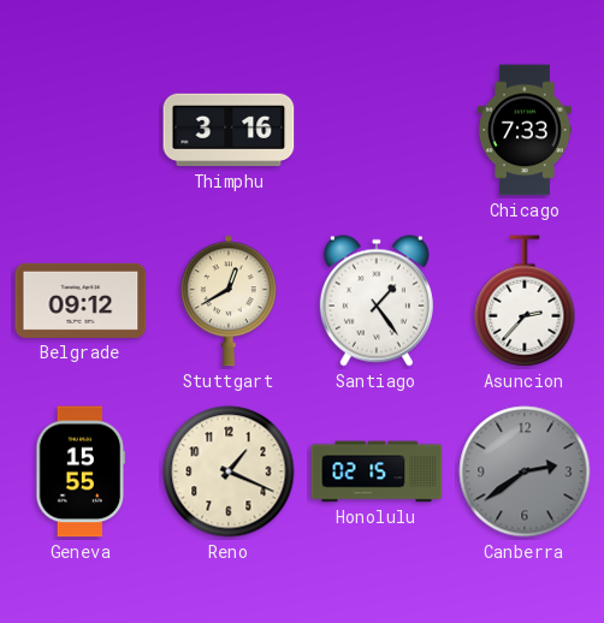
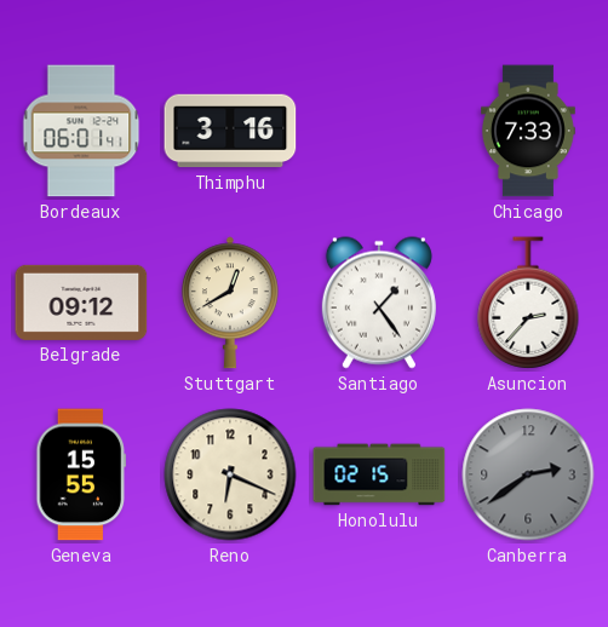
Bordeaux: none -> 06:01 (81, 131)
Reno: 1:19 -> 6:19 (230, 474)
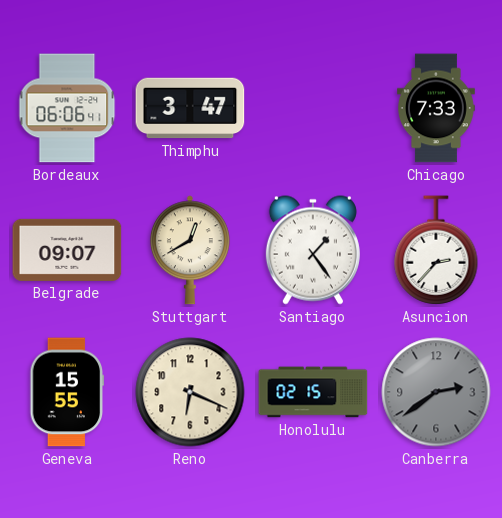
Bordeaux: 06:01 -> 06:06 (67, 108)
Thimphu: 3:16 -> 3:47 (190, 108)
Belgrade: 09:12 -> 09:07 (67, 250)
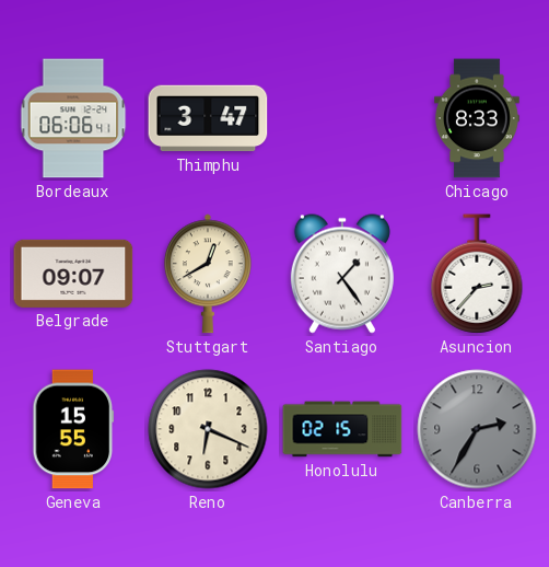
Chicago: 7:33 -> 8:33 (478, 118)
Canberra: 2:39 -> 2:35 (477, 429)
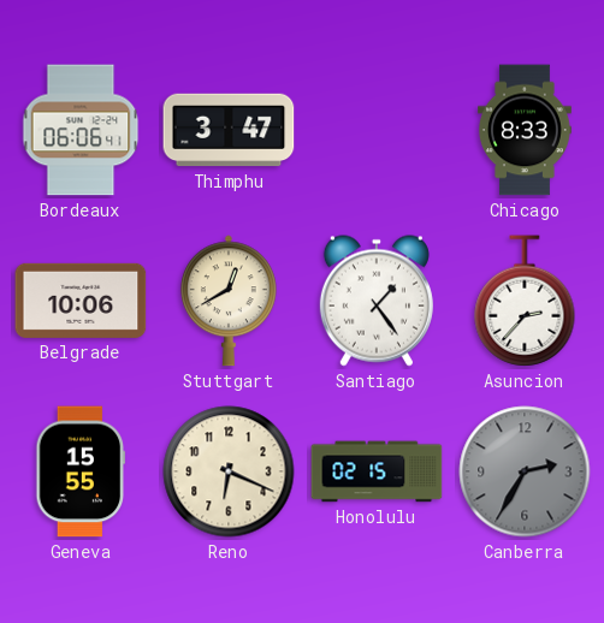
Belgrade: 09:07 -> 10:06 (81, 301)
